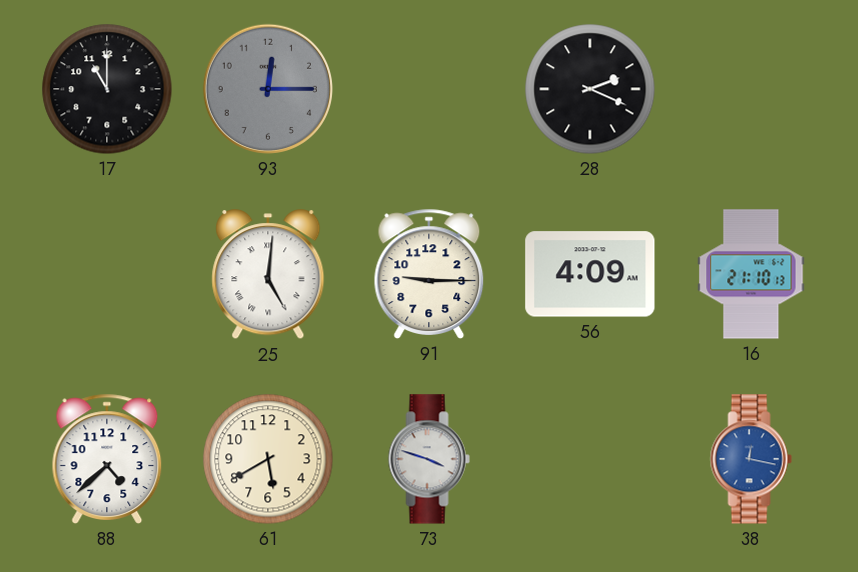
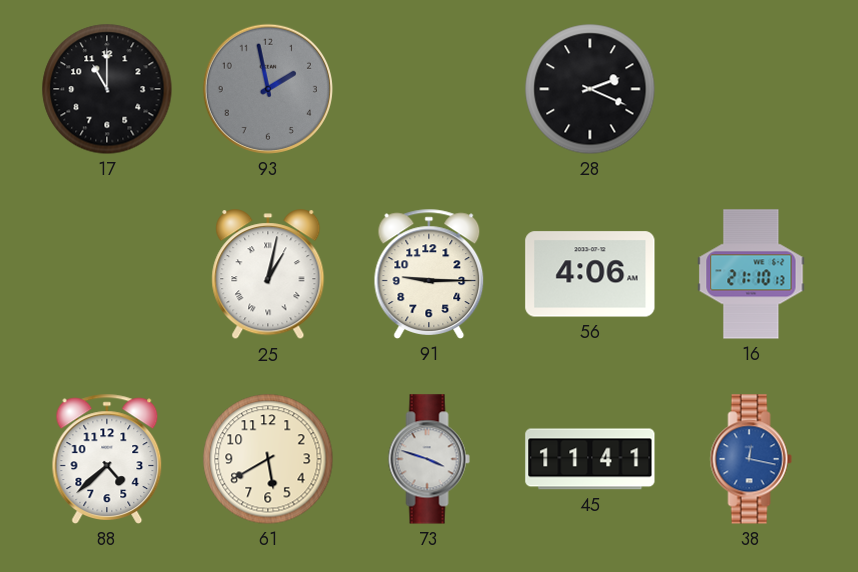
93: 12:15 -> 1:58 (268, 89)
25: 5:01 -> 1:02 (268, 275)
56: 4:09 -> 4:06 (590, 274)
45: none -> 11:41 (590, 459)
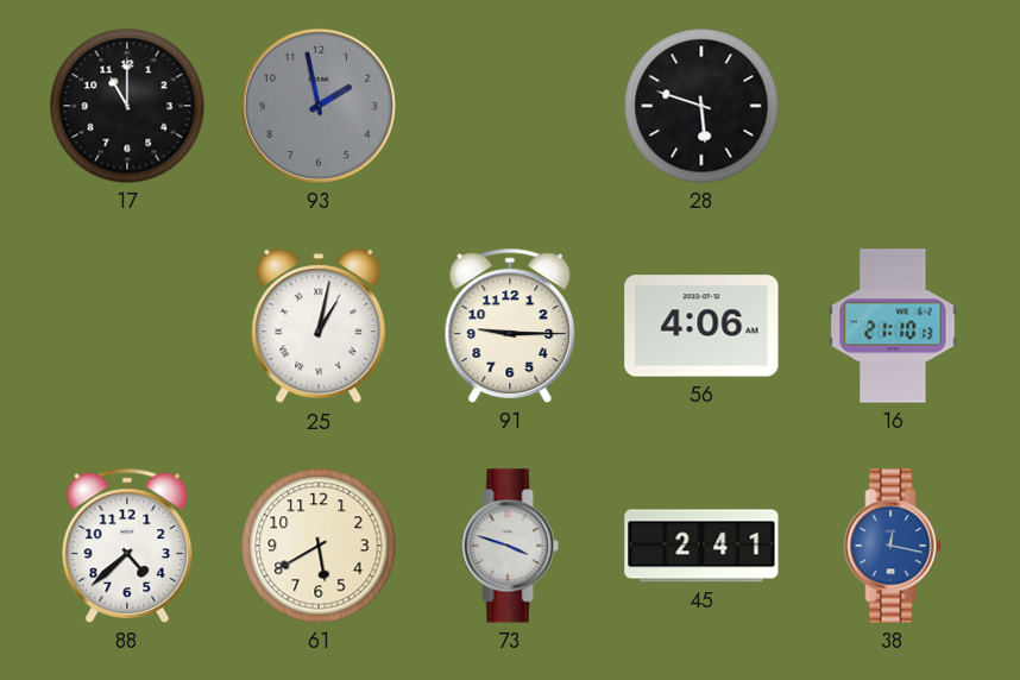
28: 2:19 -> 5:48 (701, 106)
45: 11:41 -> 2:41 (701, 546)
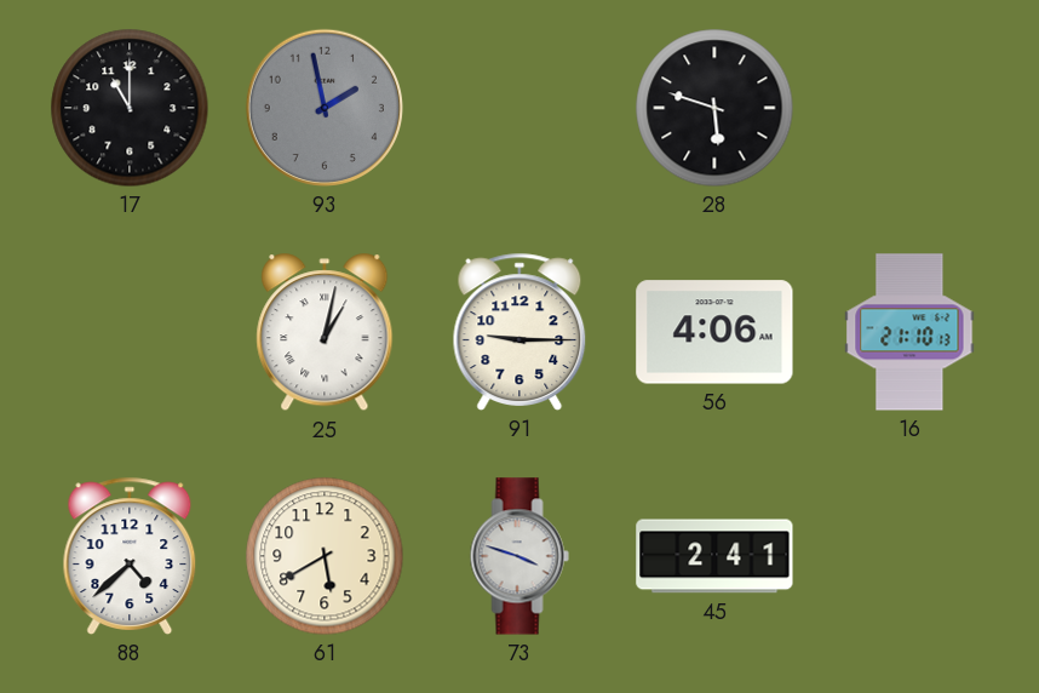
38: 12:17 -> none (893, 546)
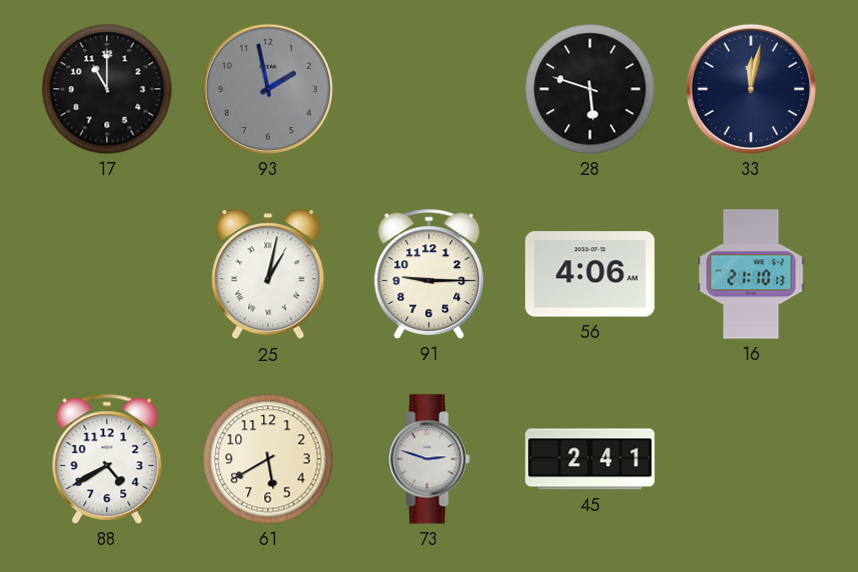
33: none -> 12:02 (751, 89)
88: 4:38 -> 4:40 (107, 459)
73: 3:48 -> 2:48 (429, 459)
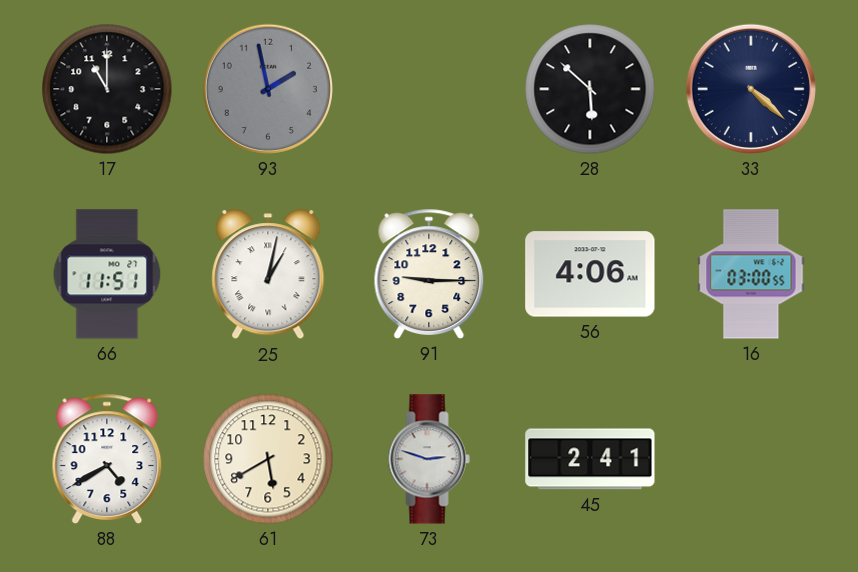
28: 5:48 -> 5:52 (590, 89)
33: 12:02 -> 4:22 (751, 89)
66: none -> 11:51 (107, 274)
16: 21:10 -> 03:00 (751, 274)
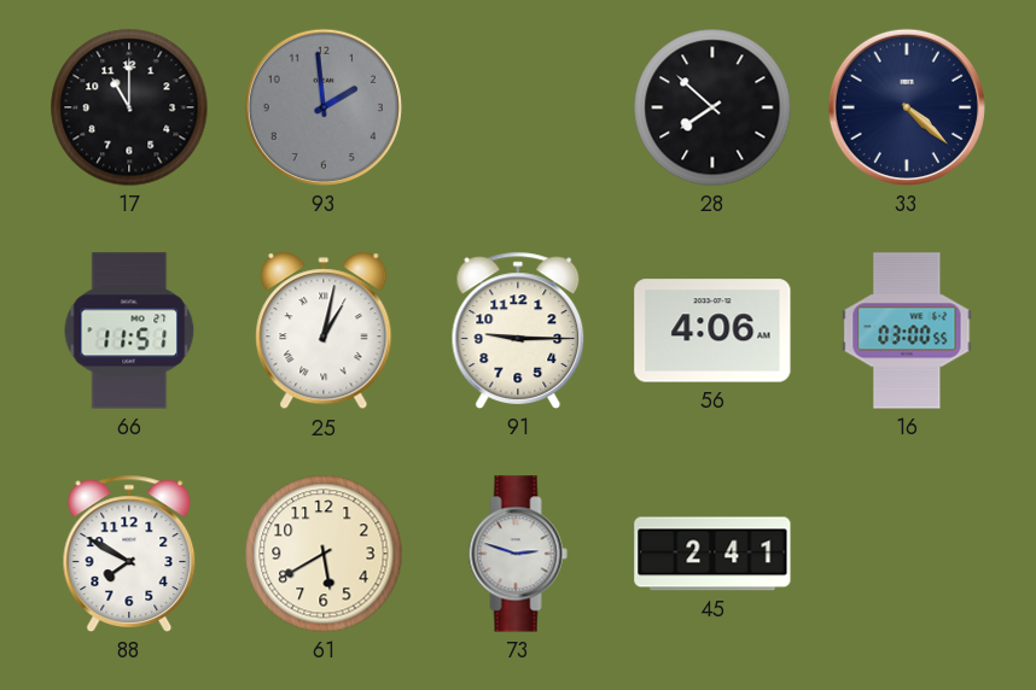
93: 1:58 -> 1:59 (324, 107)
28: 5:52 -> 7:52 (712, 107)
88: 4:40 -> 7:50 (129, 554)
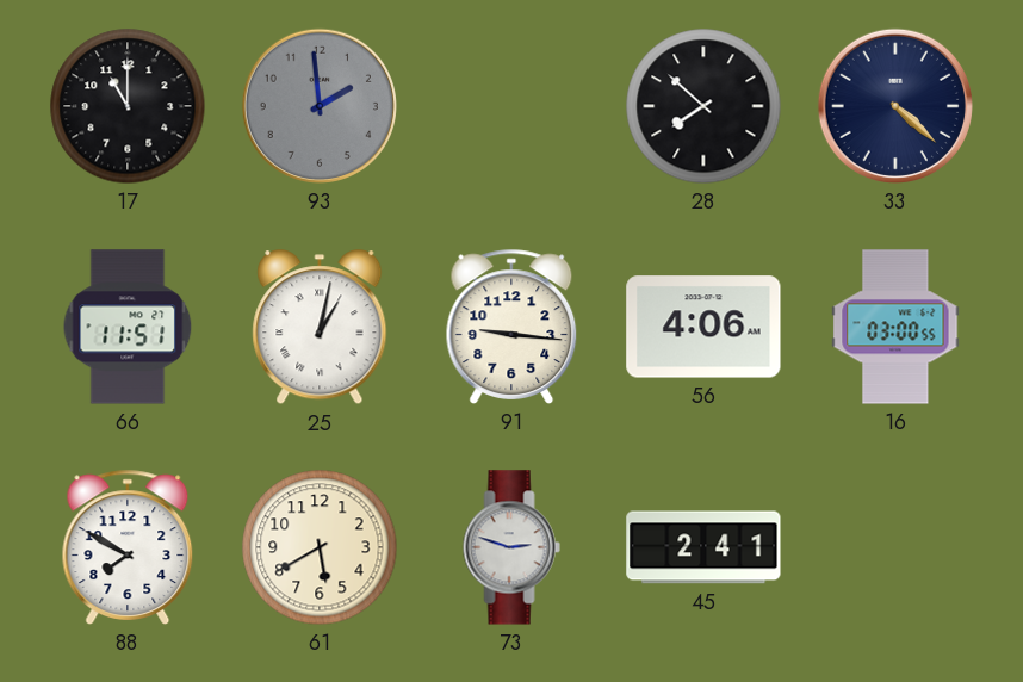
91: 9:15 -> 9:16 (511, 327)
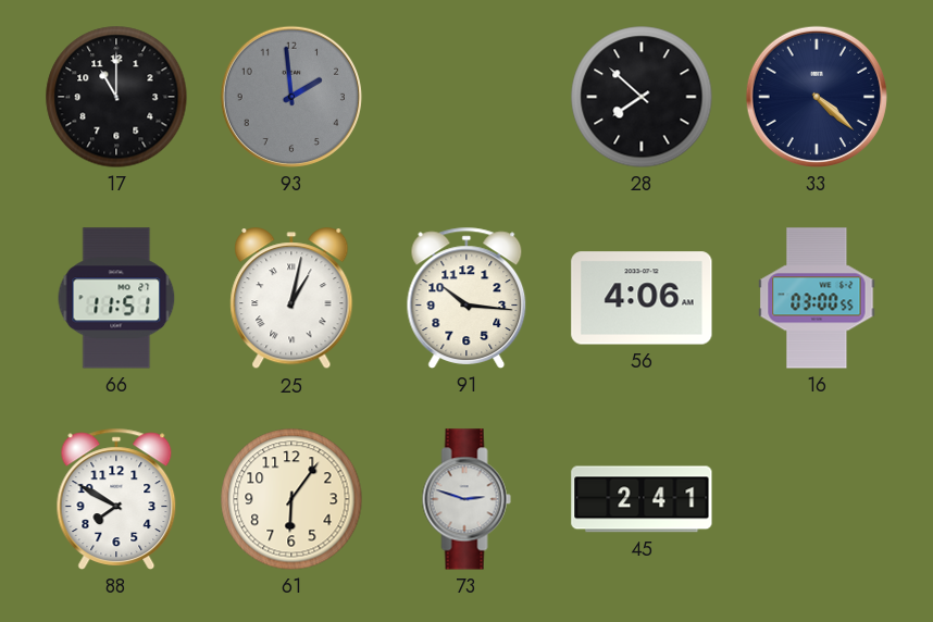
91: 9:16 -> 10:16 (467, 298)
61: 5:40 -> 6:06 (291, 499)
